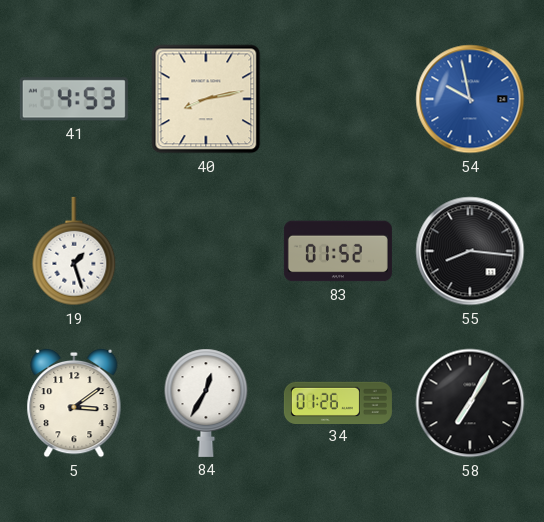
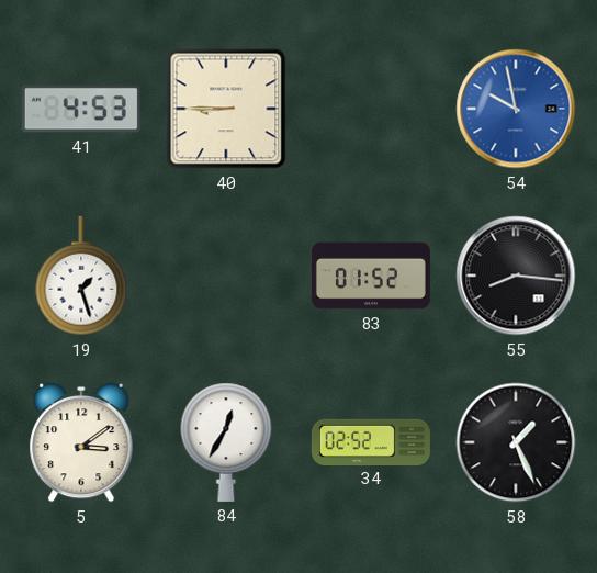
40: 8:13 -> 8:45 (226, 109)
34: 01:26 -> 02:52 (371, 441)
58: 7:05 -> 1:26 (516, 442)
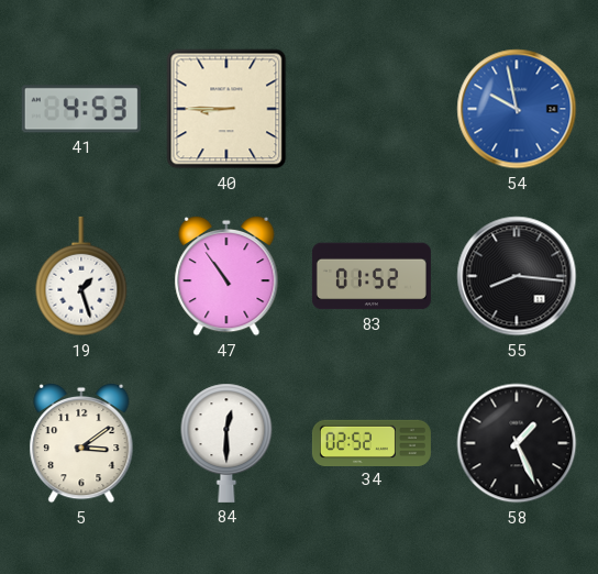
47: none -> 10:54 (226, 276)
84: 12:35 -> 12:30 (226, 443)
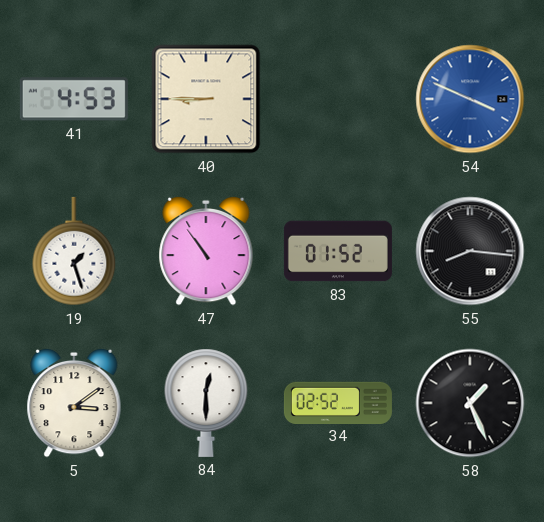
54: 9:58 -> 3:49 (470, 99)
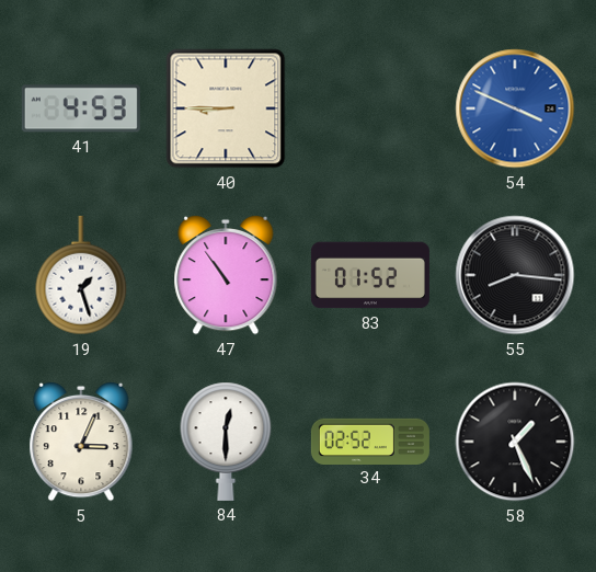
5: 3:09 -> 3:04 (81, 442)
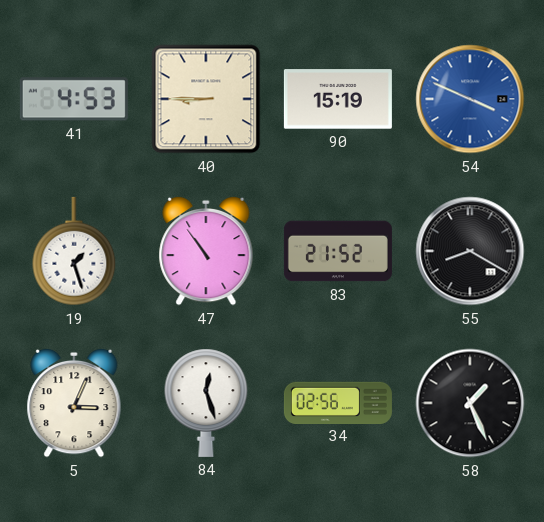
90: none -> 15:19 (338, 99)
83: 01:52 -> 21:52 (338, 251)
55: 8:16 -> 8:20 (470, 251)
84: 12:30 -> 12:27 (206, 403)
34: 02:52 -> 02:56 (338, 402)
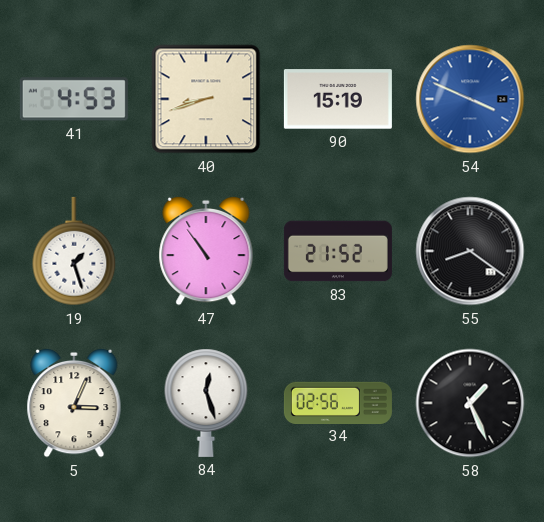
40: 8:45 -> 8:42 (206, 99)
55: 8:20 -> 8:21 (470, 251)
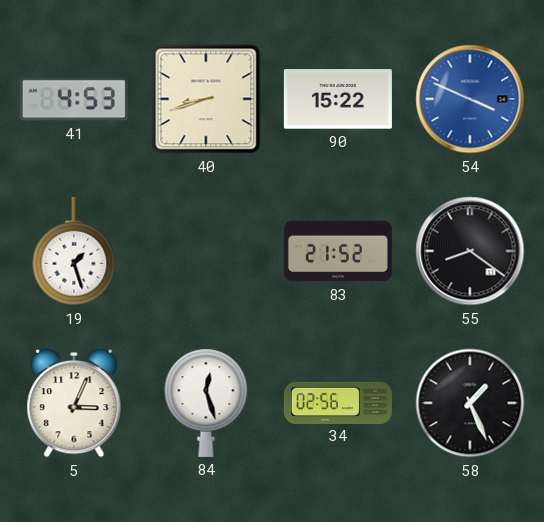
90: 15:19 -> 15:22 (338, 99)
47: 10:54 -> none (206, 251)
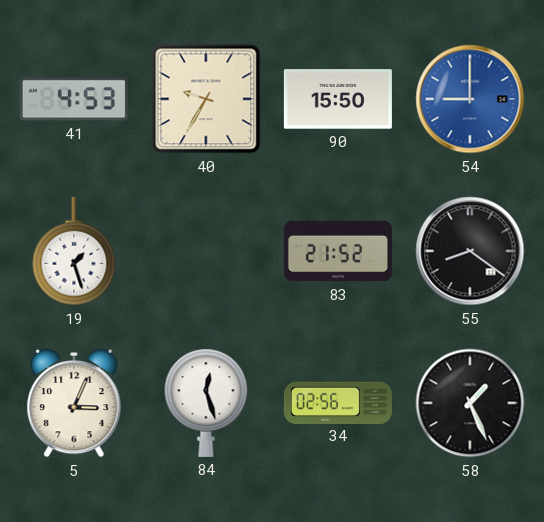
40: 8:42 -> 9:35 (206, 99)
90: 15:22 -> 15:50 (338, 99)
54: 3:49 -> 9:00 (470, 99)
